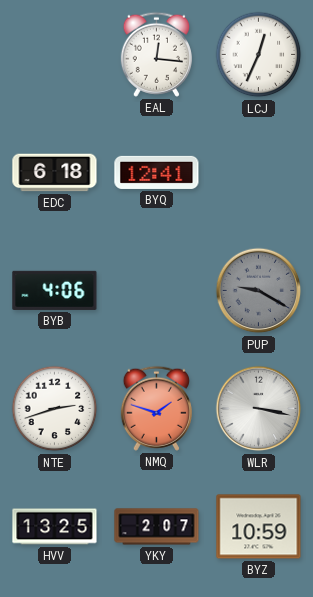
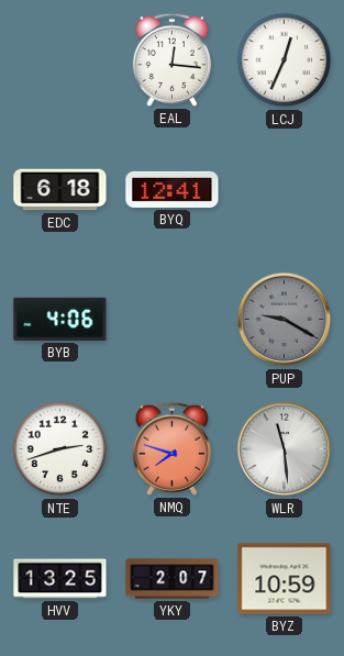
NMQ: 1:48 -> 7:48 (171, 448)
WLR: 3:17 -> 11:29 (285, 449)
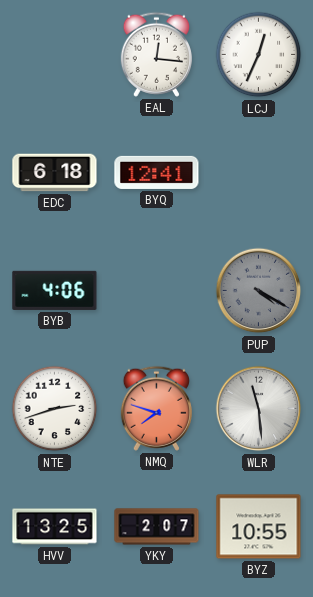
PUP: 9:20 -> 4:20 (259, 291)
BYZ: 10:59 -> 10:55 (259, 527)
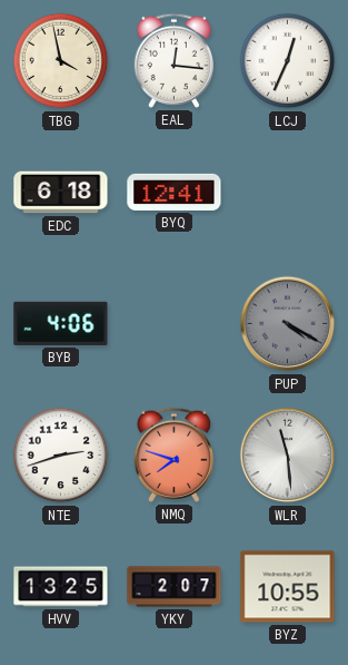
TBG: none -> 3:58 (61, 61)
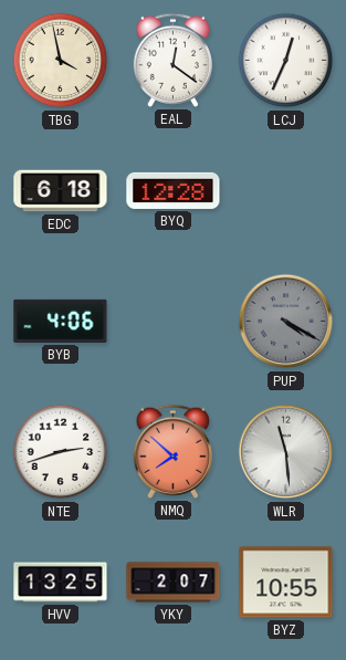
EAL: 12:16 -> 12:21 (172, 60)
BYQ: 12:41 -> 12:28 (174, 190)
NMQ: 7:48 -> 7:52 (172, 451)
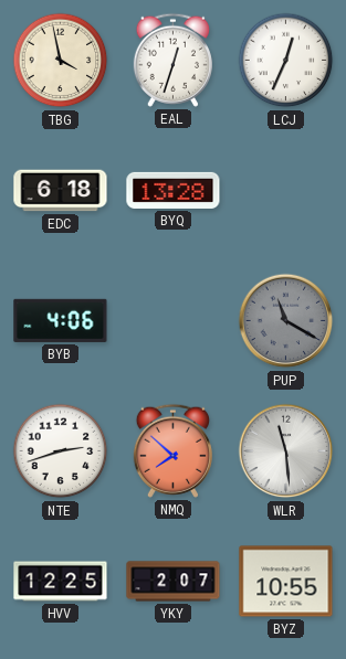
EAL: 12:21 -> 12:33 (172, 60)
BYQ: 12:28 -> 13:28 (174, 190)
PUP: 4:20 -> 11:20 (286, 321)
HVV: 13:25 -> 12:25 (61, 582)
